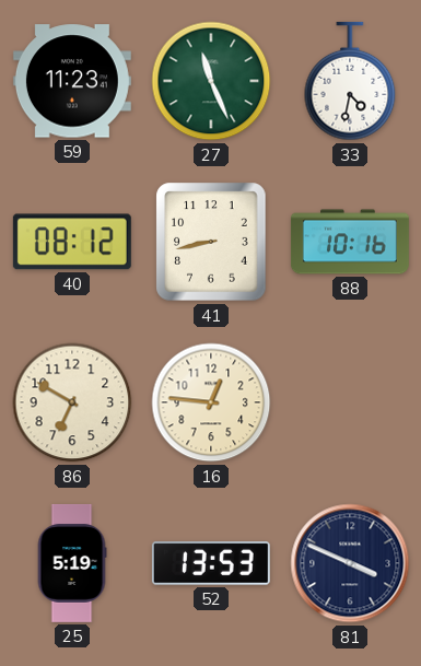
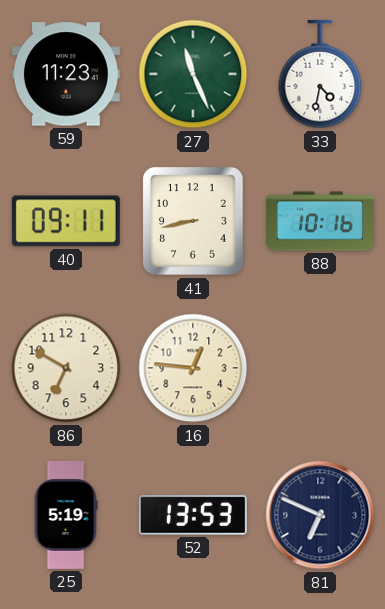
40: 08:12 -> 09:11 (66, 221)
81: 3:49 -> 6:49 (320, 515)
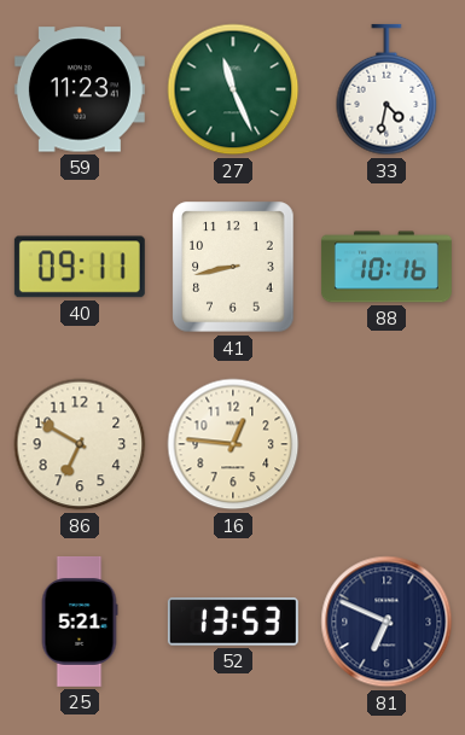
25: 5:19 -> 5:21 (80, 622)
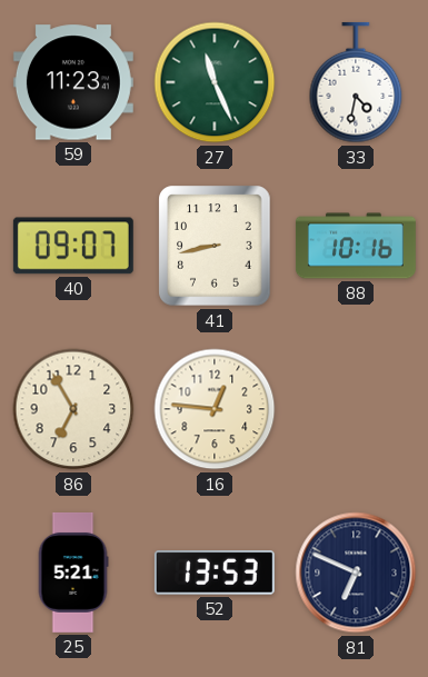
40: 09:11 -> 09:07 (73, 246)
86: 6:50 -> 6:55 (73, 409)
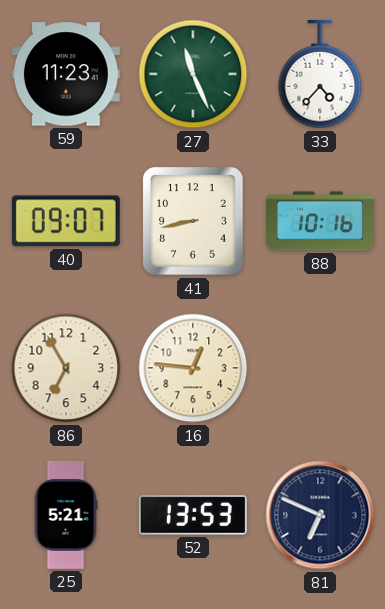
33: 4:32 -> 4:37 (320, 74)
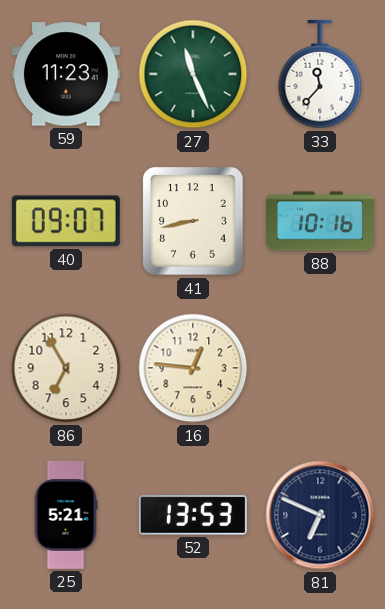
33: 4:37 -> 11:37 (320, 74)
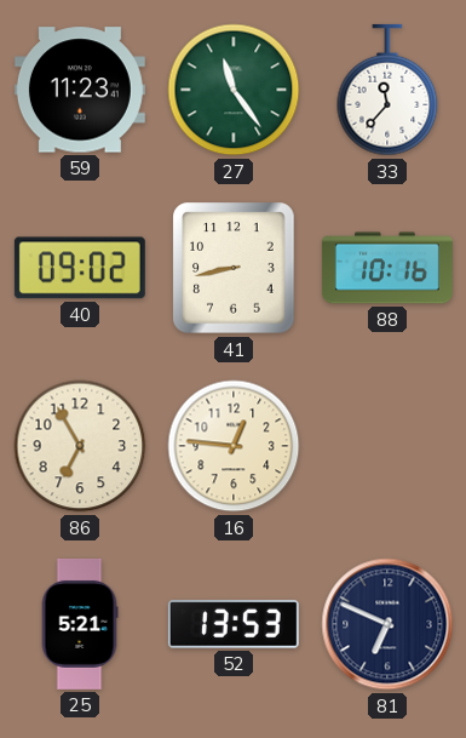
27: 11:26 -> 11:24 (234, 90)
40: 09:07 -> 09:02 (80, 268)
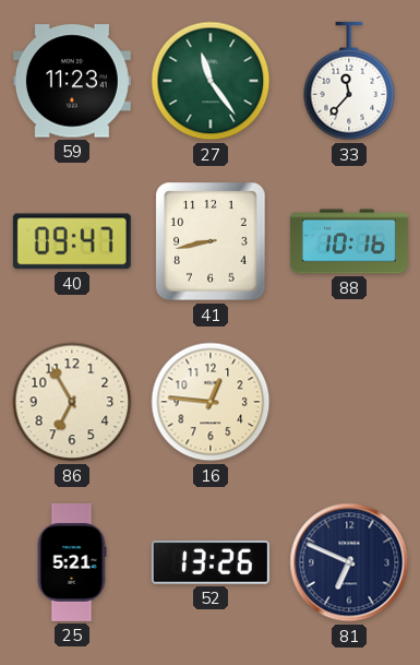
40: 09:02 -> 09:47 (72, 241)
52: 13:53 -> 13:26 (211, 562)
